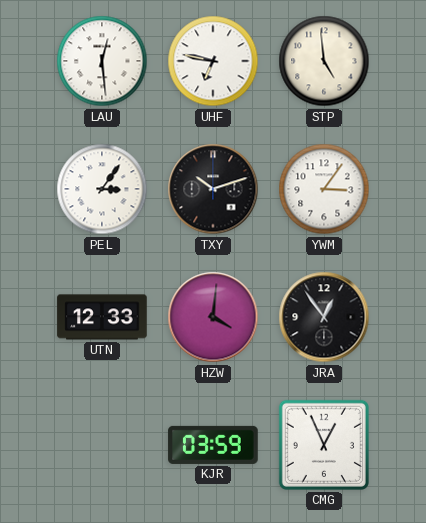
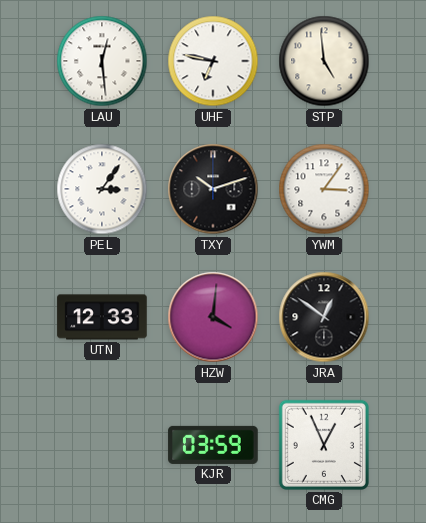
JRA: 12:54 -> 12:51 (324, 317)
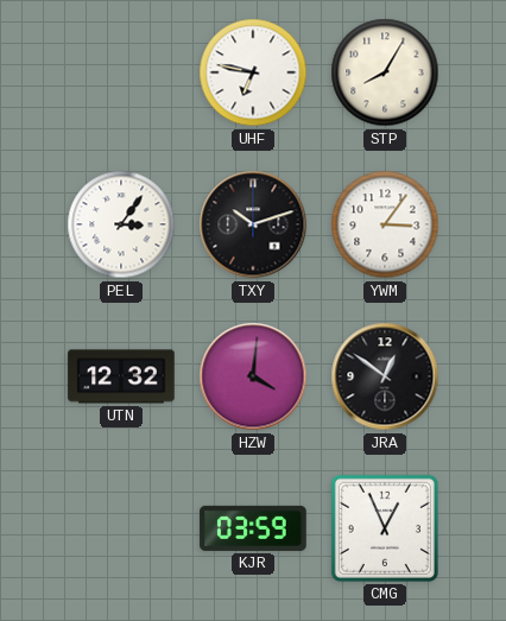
LAU: 12:29 -> none (102, 61)
STP: 4:59 -> 8:05 (385, 72)
UTN: 12:33 -> 12:32 (121, 376)
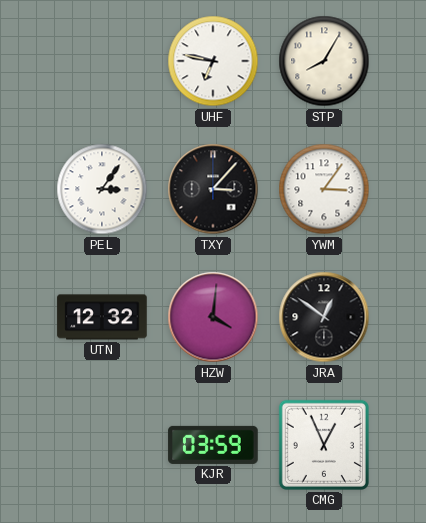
TXY: 10:12 -> 3:07 (213, 189)
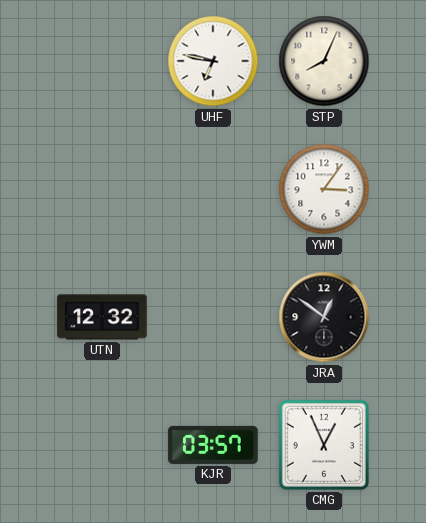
STP: 8:05 -> 8:04 (324, 61)
PEL: 3:06 -> none (102, 189)
TXY: 3:07 -> none (213, 189)
HZW: 4:01 -> none (213, 317)
KJR: 03:59 -> 03:57 (213, 445)
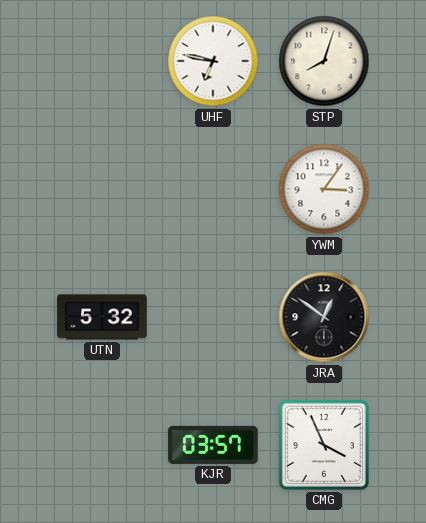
STP: 8:04 -> 8:03 (324, 61)
UTN: 12:32 -> 5:32 (102, 317)
CMG: 12:56 -> 3:56 (324, 445)
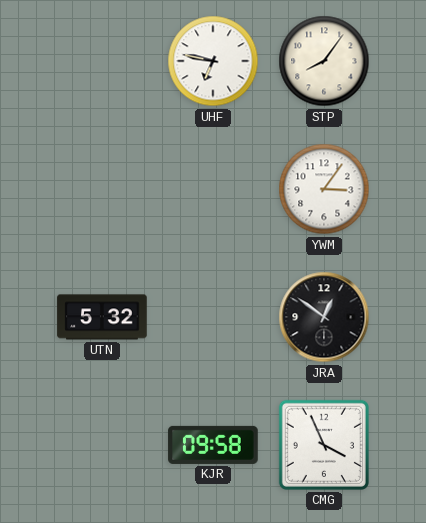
STP: 8:03 -> 8:06 (324, 61)
KJR: 03:57 -> 09:58 (213, 445)
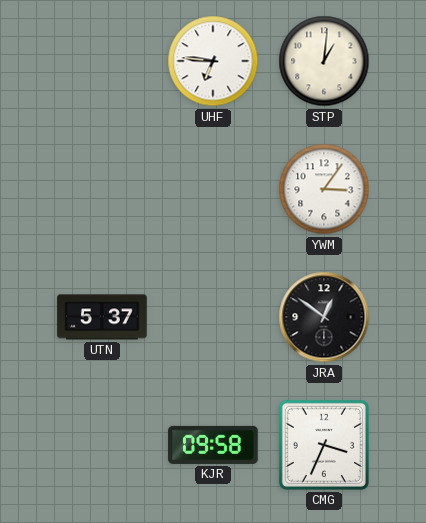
UHF: 6:47 -> 6:46 (213, 61)
STP: 8:06 -> 1:01 (324, 61)
UTN: 5:32 -> 5:37 (102, 317)
CMG: 3:56 -> 3:34 (324, 445)
